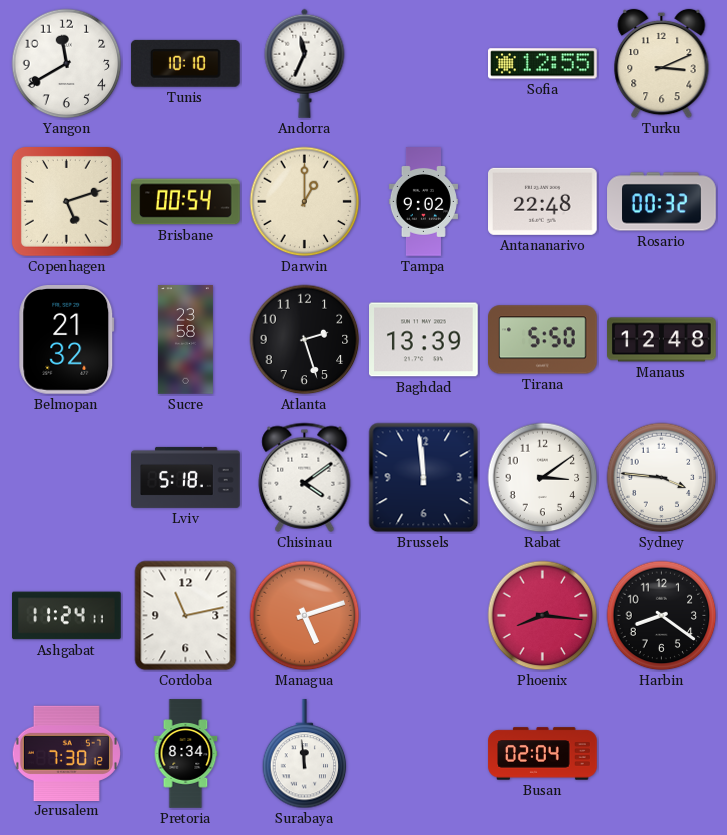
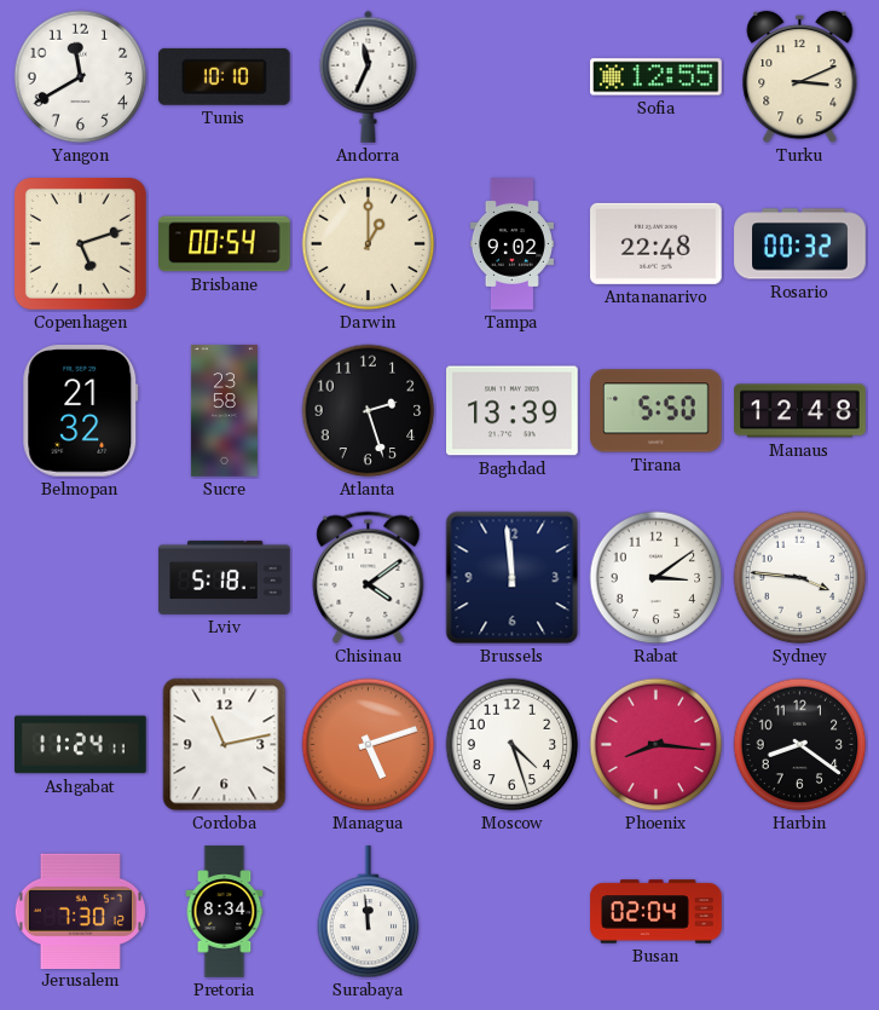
Moscow: none -> 4:27 (513, 745)
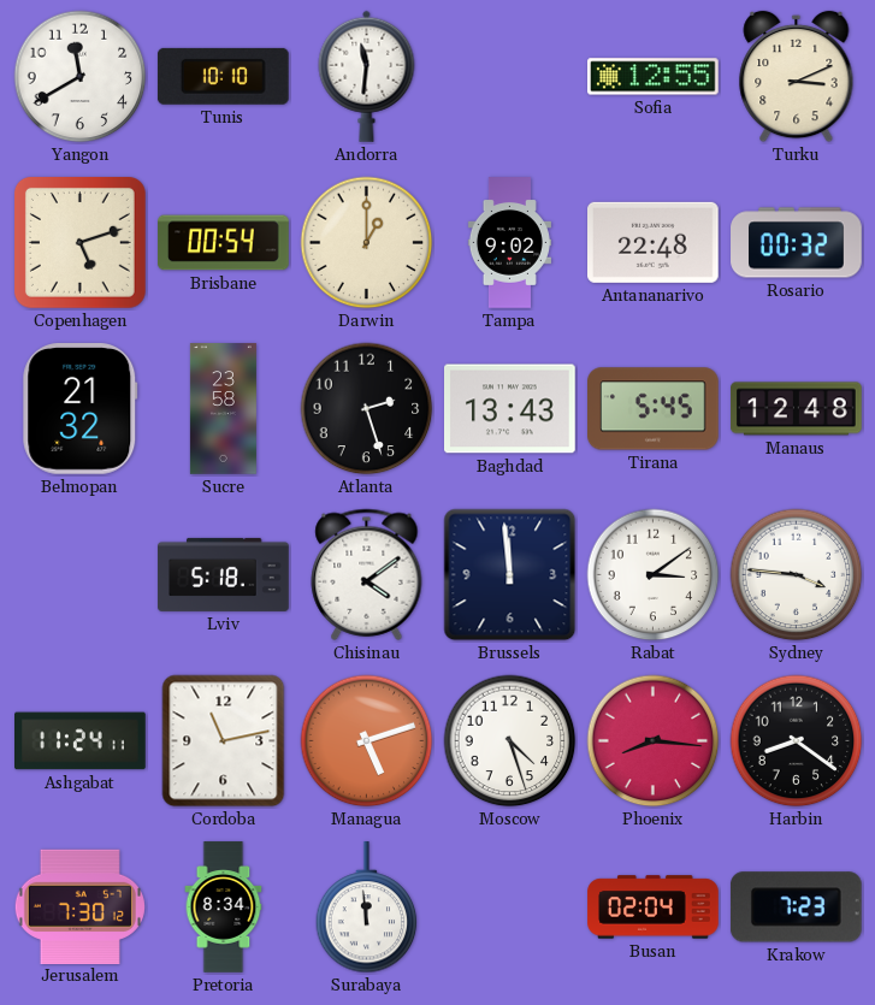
Andorra: 11:34 -> 11:31 (367, 76)
Baghdad: 13:39 -> 13:43 (510, 409)
Tirana: 5:50 -> 5:45 (654, 409)
Krakow: none -> 7:23 (796, 908)
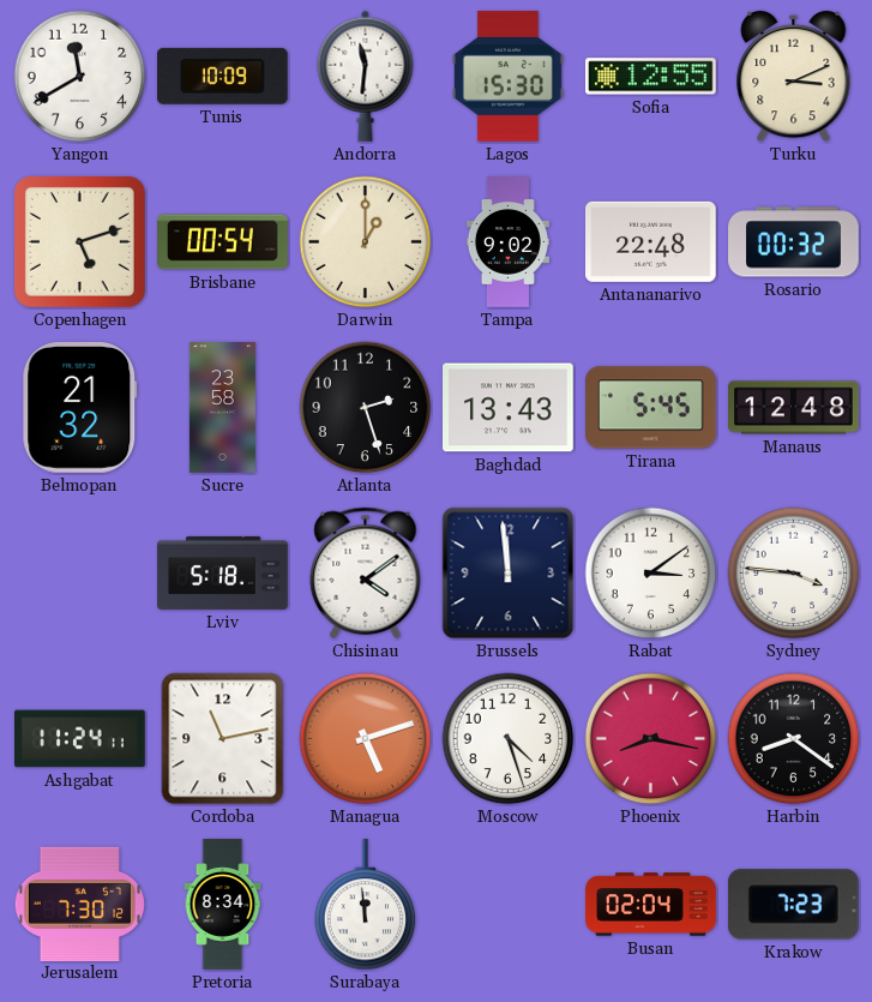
Tunis: 10:10 -> 10:09 (222, 76)
Lagos: none -> 15:30 (509, 77)
Phoenix: 8:16 -> 8:17 (651, 739)
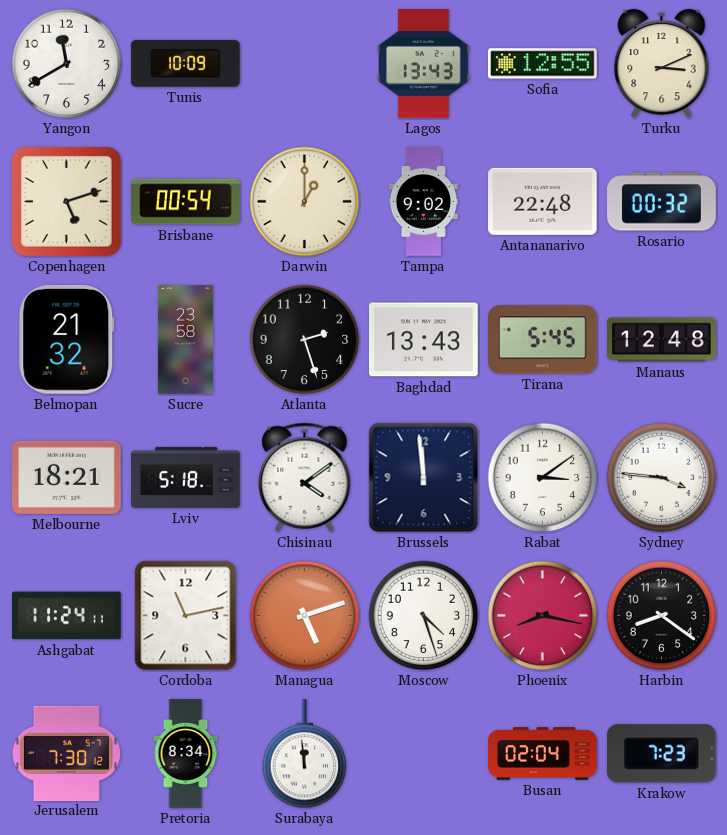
Andorra: 11:31 -> none (366, 76)
Lagos: 15:30 -> 13:43 (424, 64)
Melbourne: none -> 18:21 (67, 477)
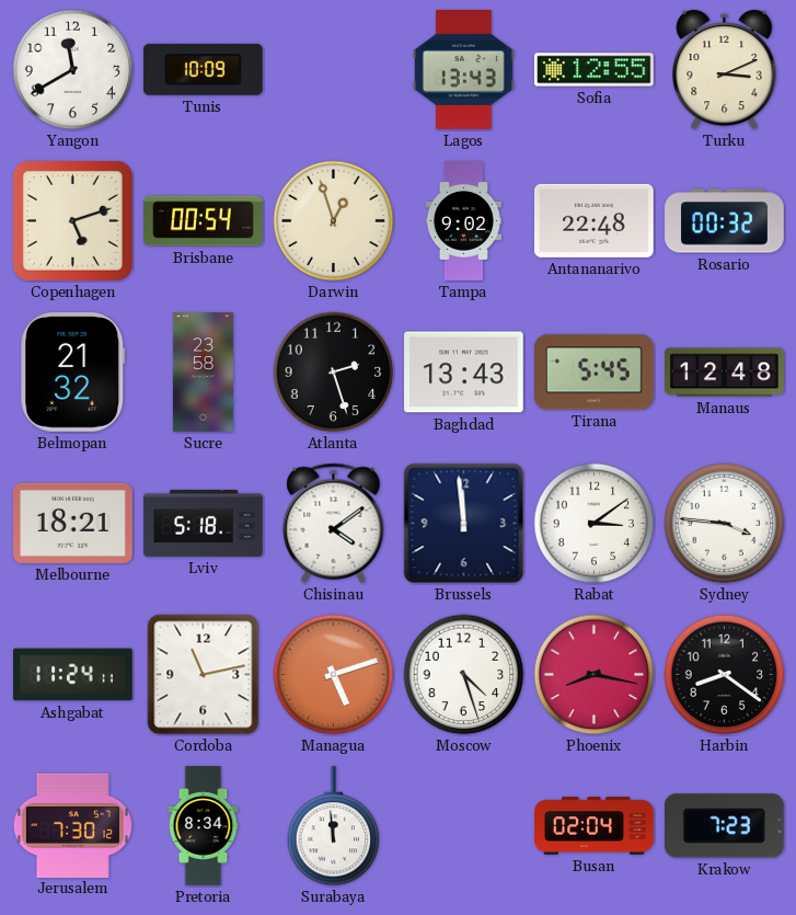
Darwin: 1:00 -> 12:57 (334, 221)
